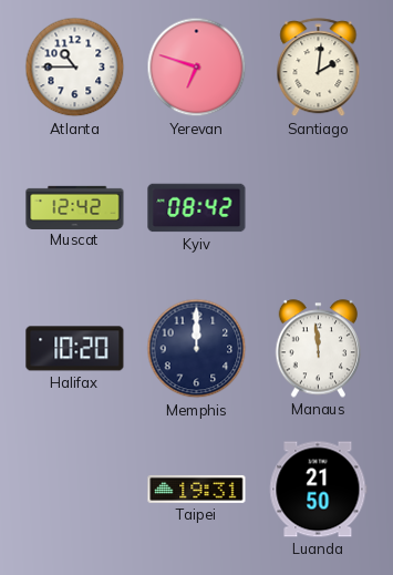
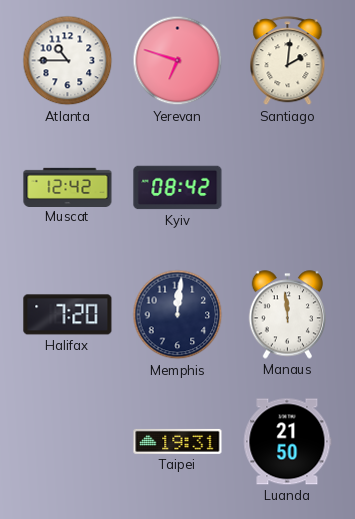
Halifax: 10:20 -> 7:20 (68, 315)
Memphis: 12:00 -> 12:01 (178, 315)
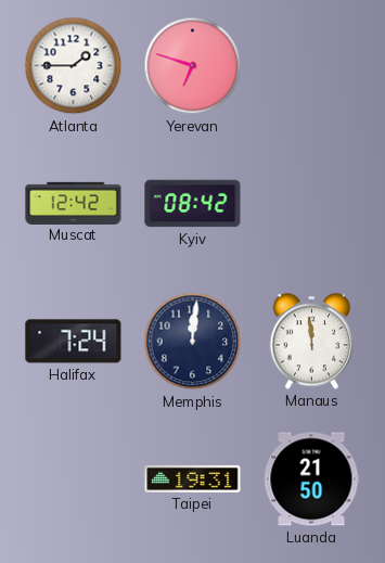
Atlanta: 10:45 -> 1:45 (74, 66)
Santiago: 2:01 -> none (288, 61)
Halifax: 7:20 -> 7:24 (74, 342)
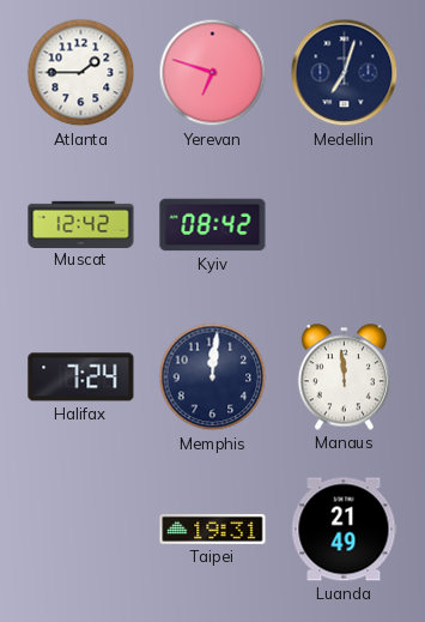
Medellin: none -> 7:03 (345, 73)
Luanda: 21:50 -> 21:49 (344, 530)
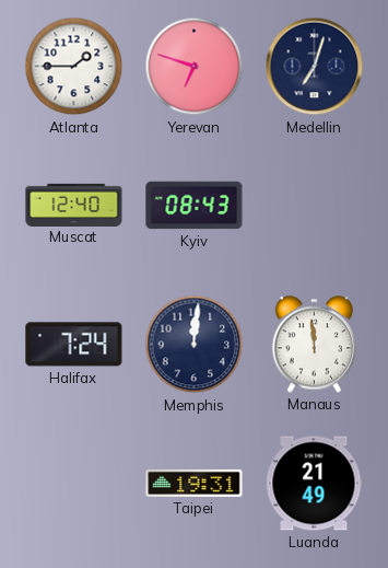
Muscat: 12:42 -> 12:40 (74, 205)
Kyiv: 08:42 -> 08:43 (195, 206)
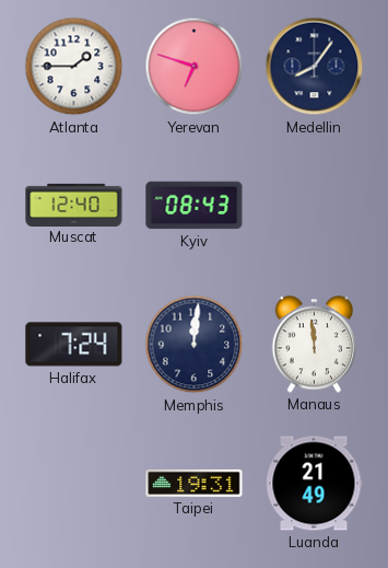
Medellin: 7:03 -> 8:06 (315, 67)
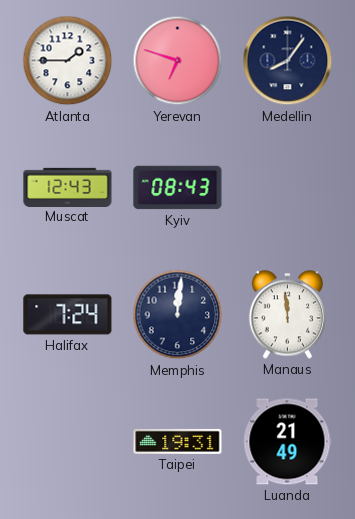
Muscat: 12:40 -> 12:43 (68, 187)
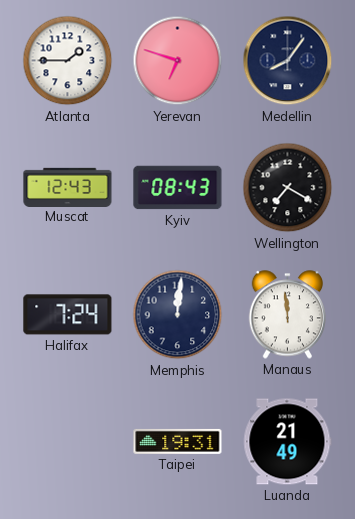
Wellington: none -> 7:20 (288, 188)
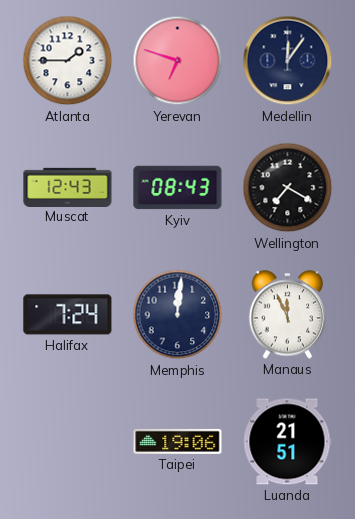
Medellin: 8:06 -> 12:06 (288, 61)
Manaus: 11:59 -> 11:56 (288, 315)
Taipei: 19:31 -> 19:06 (178, 441)
Luanda: 21:49 -> 21:51 (287, 442)
